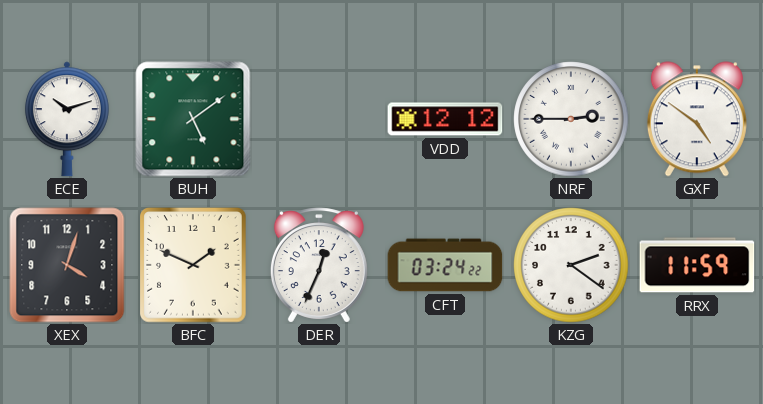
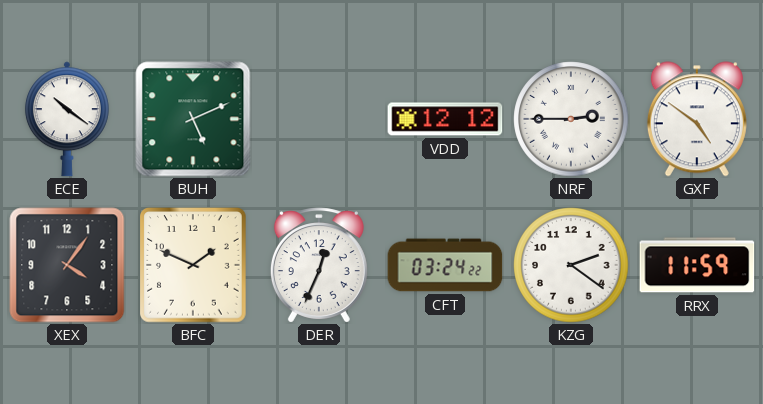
ECE: 10:12 -> 10:21 (67, 119)
BUH: 5:09 -> 5:11 (193, 119)
XEX: 4:03 -> 4:06 (67, 265)
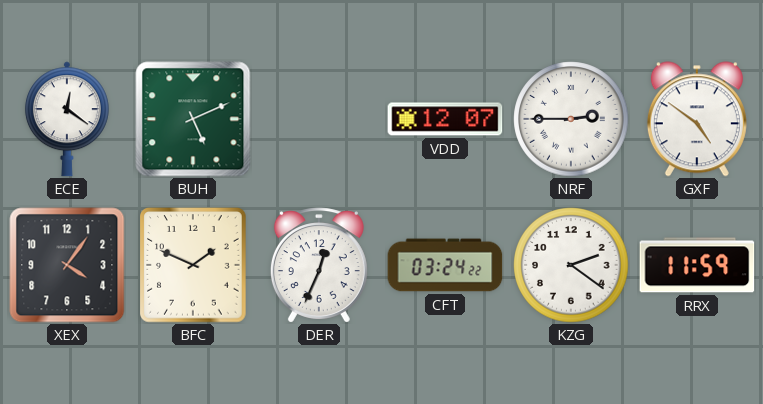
ECE: 10:21 -> 12:21 (67, 119)
VDD: 12:12 -> 12:07 (445, 119)
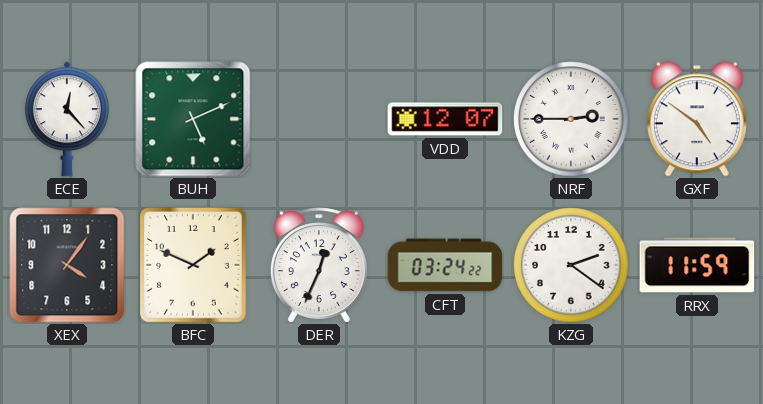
ECE: 12:21 -> 12:23 (67, 119)
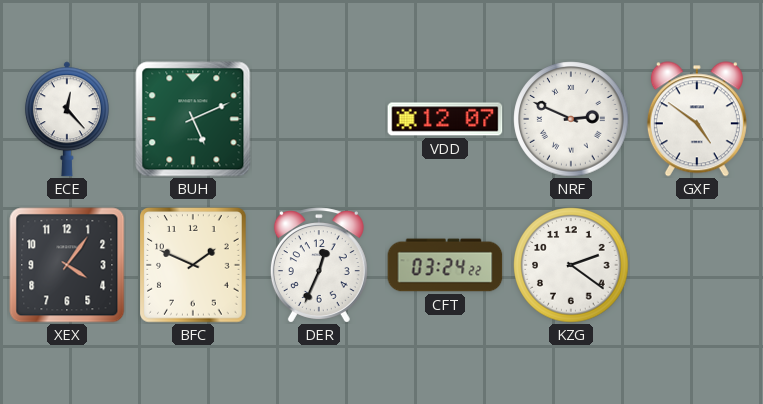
NRF: 2:45 -> 2:49 (571, 119)
RRX: 11:59 -> none (697, 265)
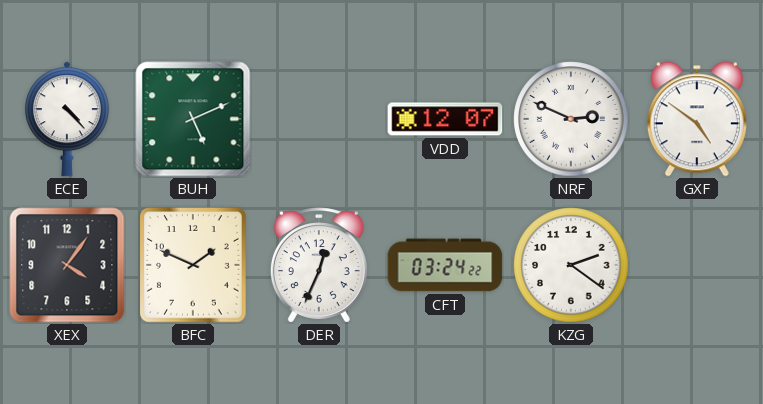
ECE: 12:23 -> 4:23 (67, 119)
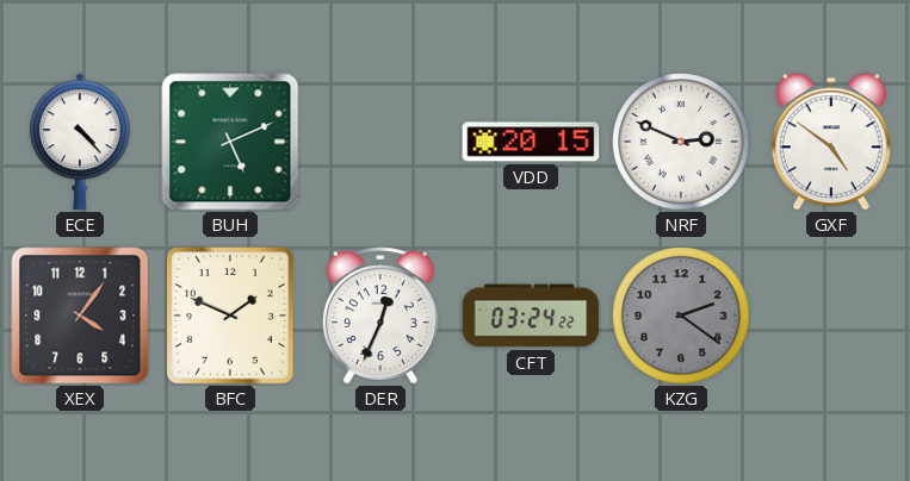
VDD: 12:07 -> 20:15 (531, 142)
KZG dial: white -> grey (681, 316)
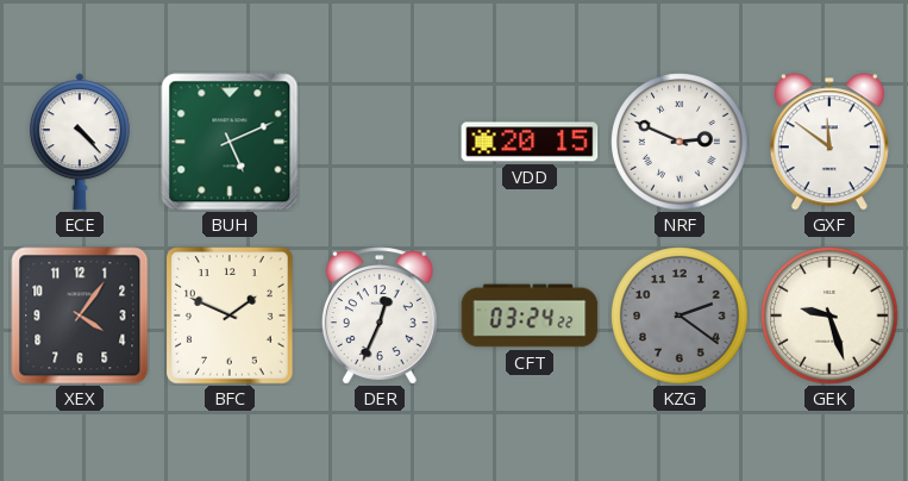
GXF: 4:51 -> 11:51 (829, 142)
GEK: none -> 9:27 (829, 316)
